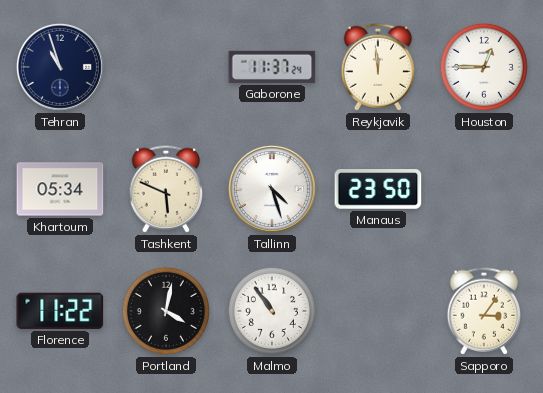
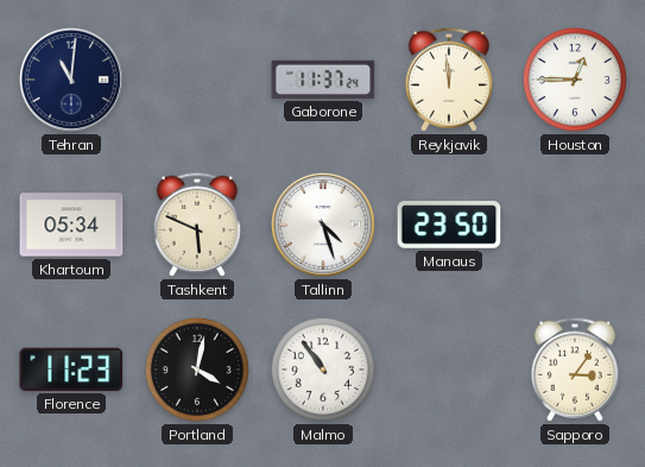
Tehran: 10:57 -> 11:01 (71, 80)
Florence: 11:22 -> 11:23 (71, 370)
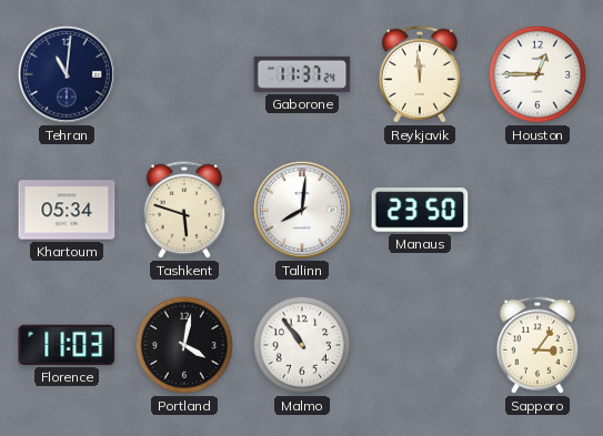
Tashkent: 5:49 -> 5:48 (183, 210)
Tallinn: 4:27 -> 8:01 (302, 210)
Florence: 11:23 -> 11:03 (67, 345)
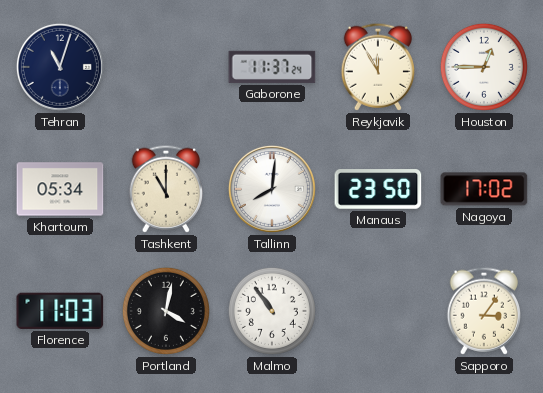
Tehran: 11:01 -> 11:03 (60, 67)
Reykjavik: 11:59 -> 11:55 (377, 67)
Tashkent: 5:48 -> 11:00 (165, 189)
Nagoya: none -> 17:02 (484, 189)
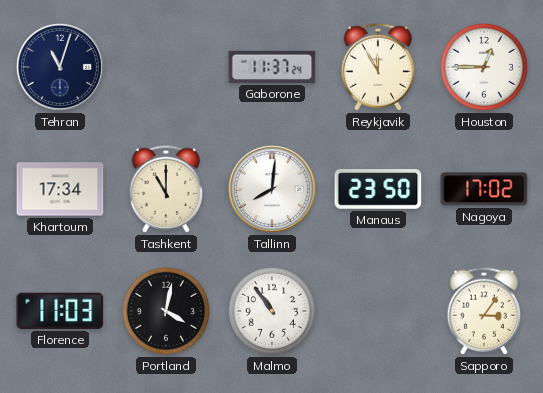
Khartoum: 05:34 -> 17:34 (60, 189)
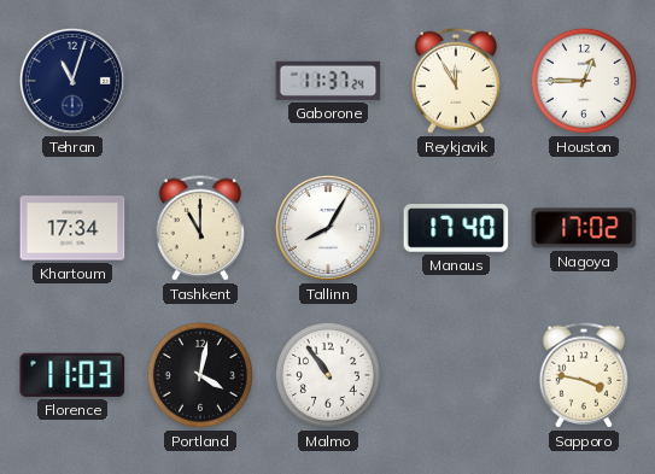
Tallinn: 8:01 -> 8:05 (328, 228)
Manaus: 23:50 -> 17:40 (456, 228)
Sapporo: 3:06 -> 3:47 (583, 375)
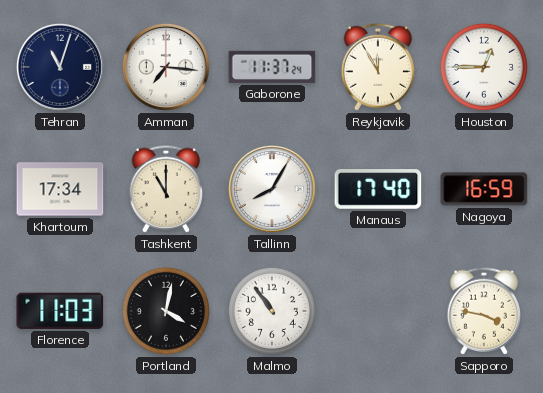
Amman: none -> 7:16 (166, 67)
Nagoya: 17:02 -> 16:59 (484, 189)
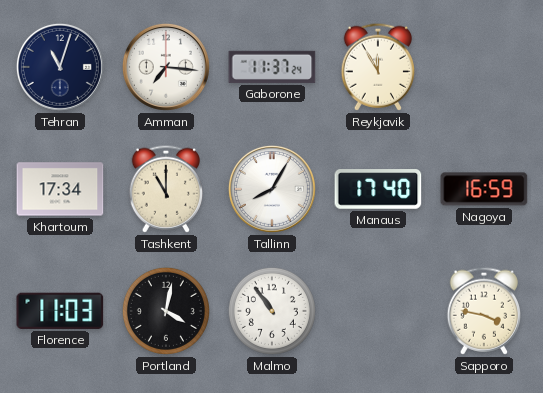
Houston: 12:45 -> none (484, 67)
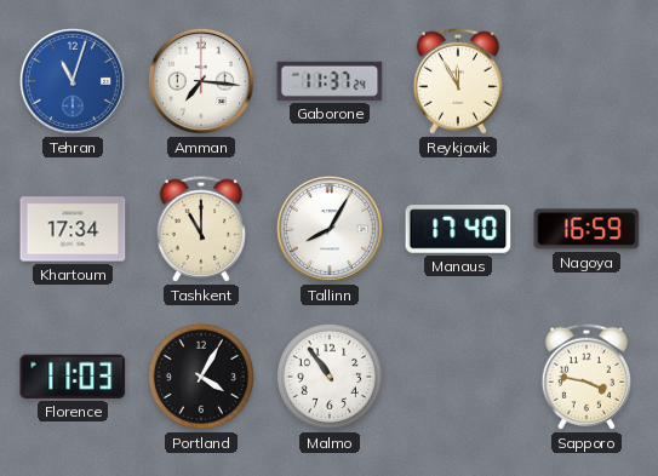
Tehran dial: navy -> blue (73, 81)
Portland: 4:02 -> 4:05 (201, 377)
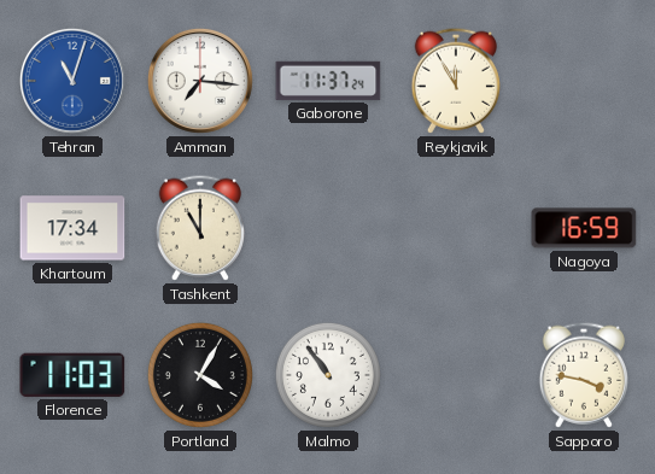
Tallinn: 8:05 -> none (330, 229)
Manaus: 17:40 -> none (458, 229)
